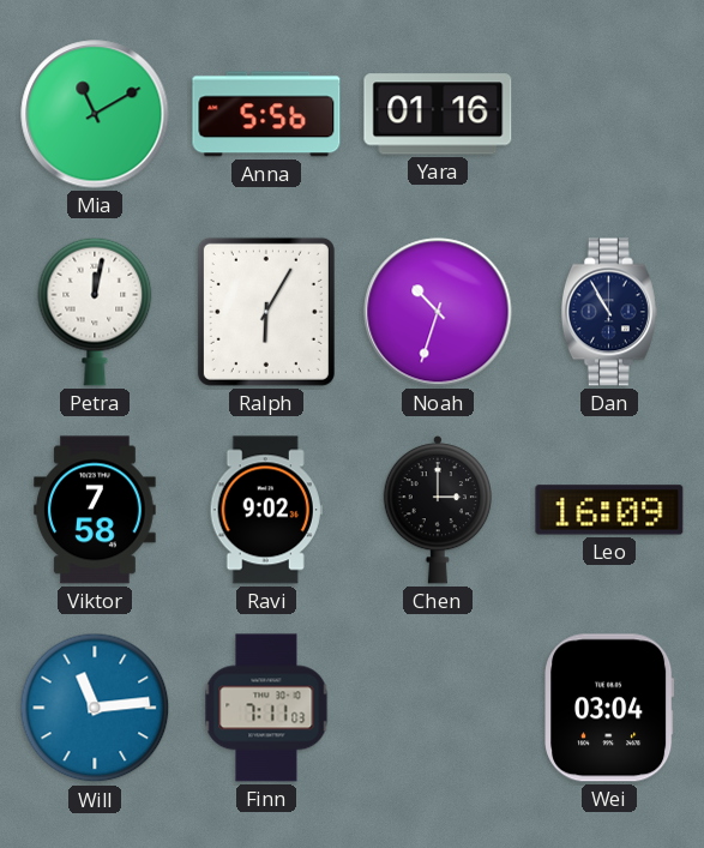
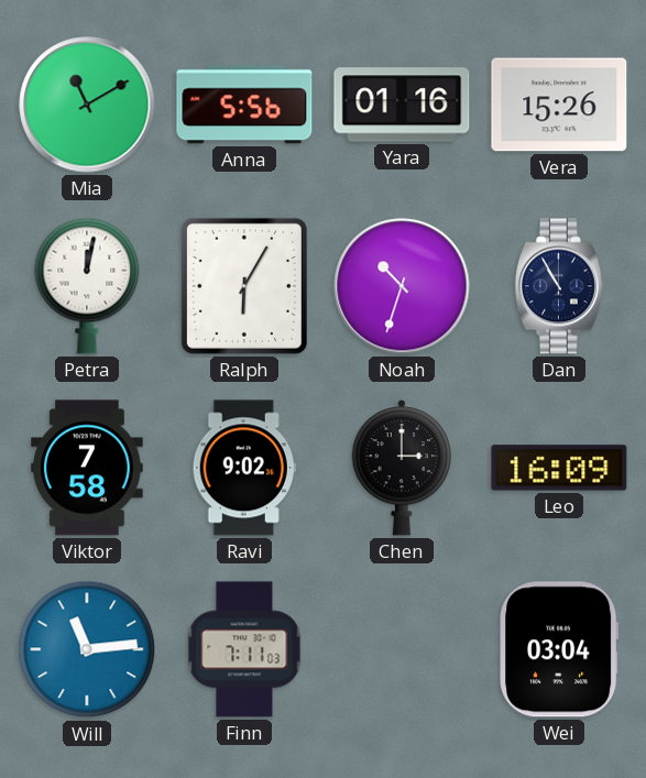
Vera: none -> 15:26 (559, 105)
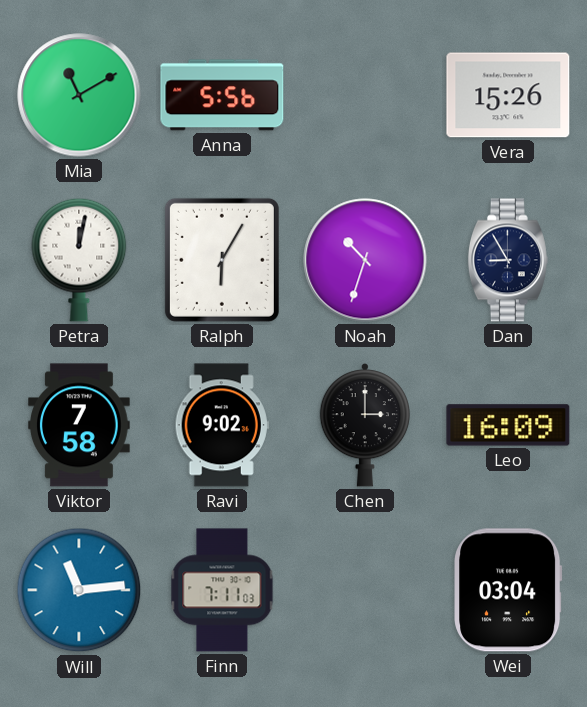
Yara: 01:16 -> none (402, 105)
Dan: 10:55 -> 8:55 (508, 260)
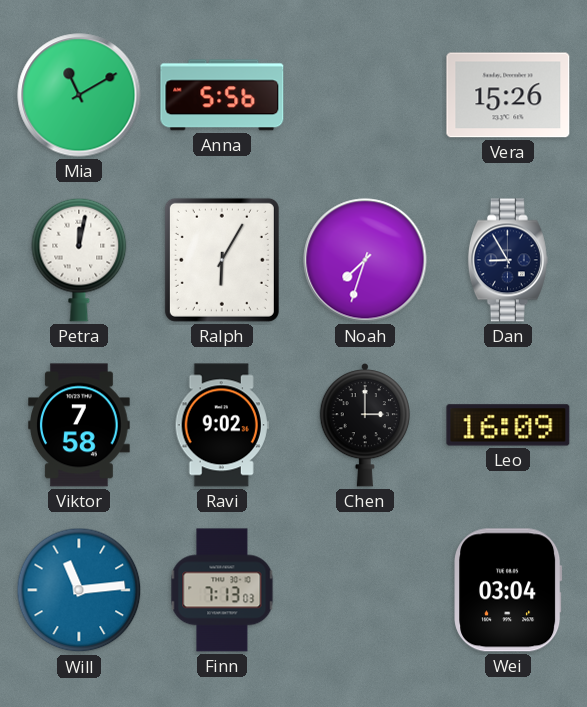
Noah: 10:33 -> 7:33 (365, 260)
Finn: 7:11 -> 7:13 (222, 590)
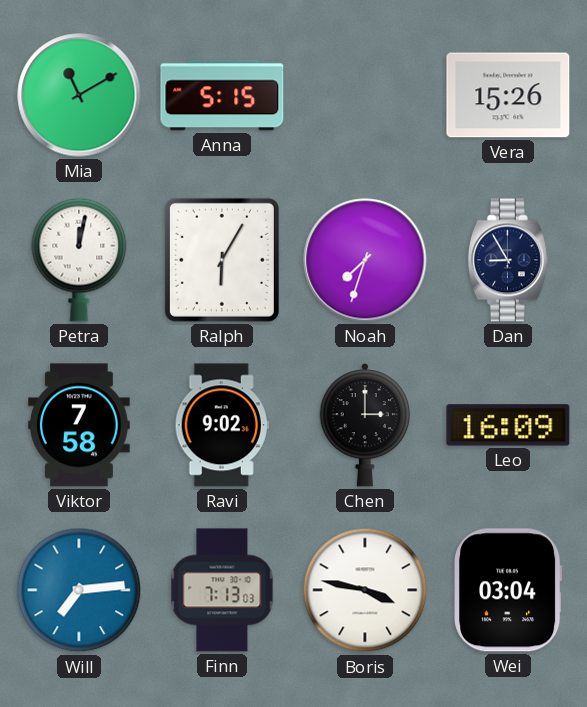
Anna: 5:56 -> 5:15 (222, 95)
Will: 11:14 -> 7:14 (79, 590)
Boris: none -> 3:47 (365, 590)
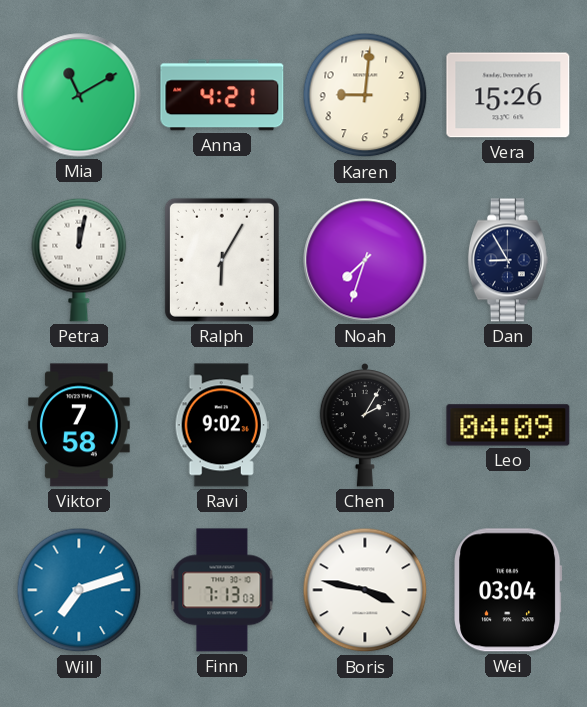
Anna: 5:15 -> 4:21 (222, 95)
Karen: none -> 9:01 (365, 95)
Chen: 3:00 -> 2:05 (364, 425)
Leo: 16:09 -> 04:09 (508, 425)
Will: 7:14 -> 7:12 (79, 590)
